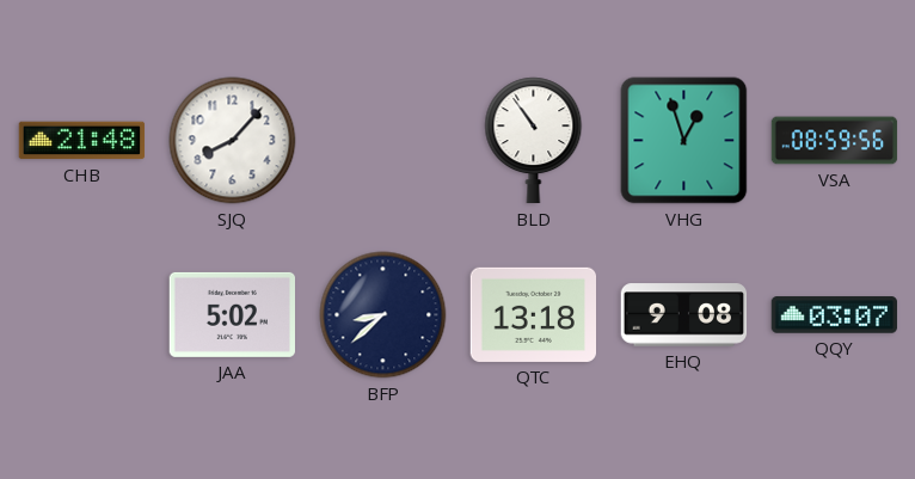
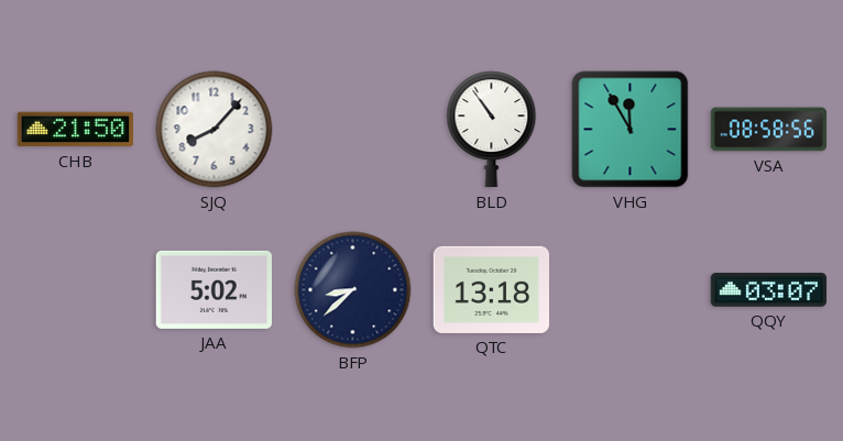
CHB: 21:48 -> 21:50 (76, 130)
VHG: 12:57 -> 11:55 (631, 130)
VSA: 08:59 -> 08:58 (769, 130)
EHQ: 9:08 -> none (684, 315)
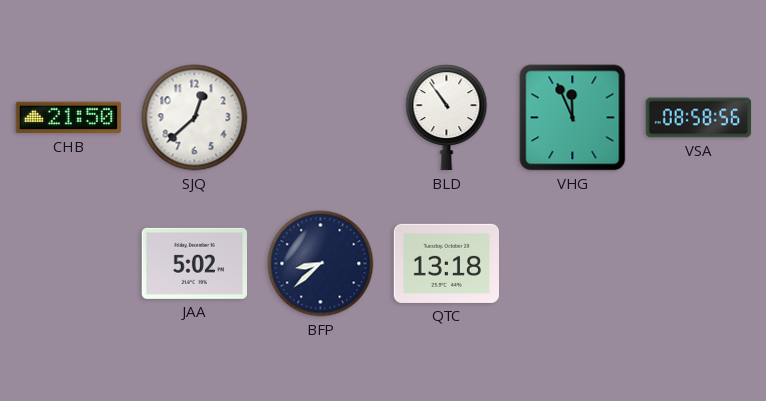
SJQ: 8:07 -> 12:38 (195, 118)
VHG: 11:55 -> 11:56 (573, 118)
QQY: 03:07 -> none (769, 290)
